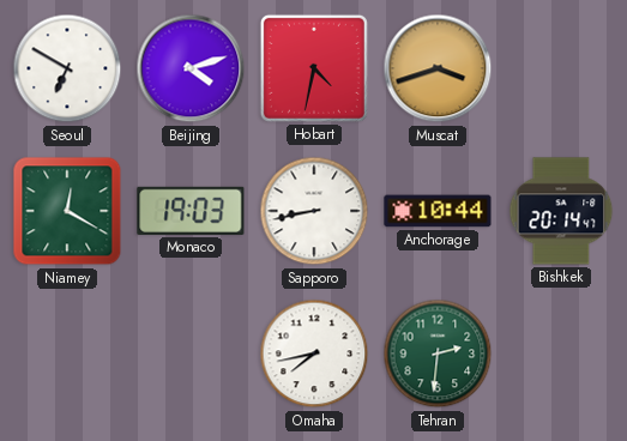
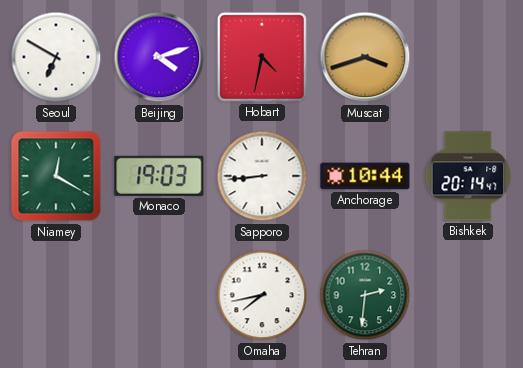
Sapporo: 8:43 -> 8:44 (262, 176)
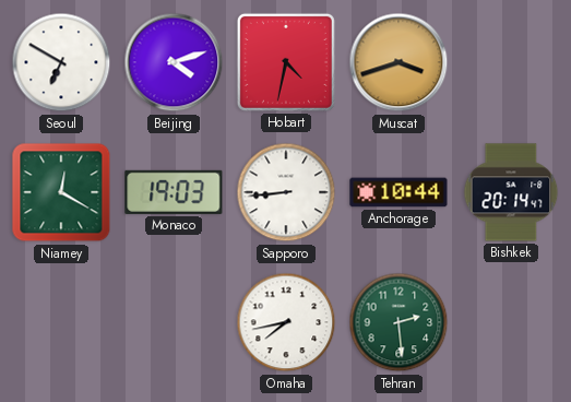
Tehran: 2:31 -> 2:29 (398, 322)
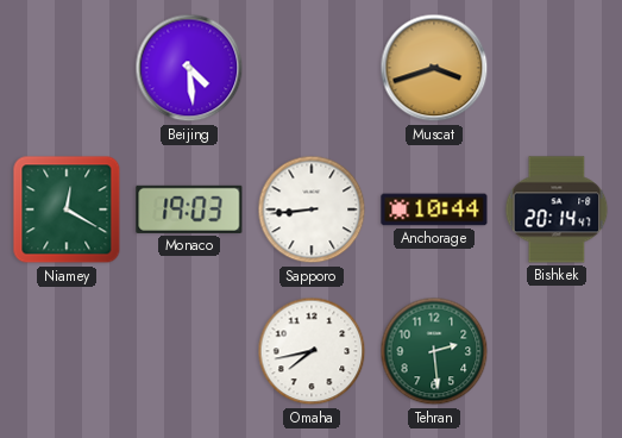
Seoul: 6:50 -> none (61, 62)
Beijing: 4:12 -> 4:29 (189, 68)
Hobart: 4:32 -> none (286, 62)
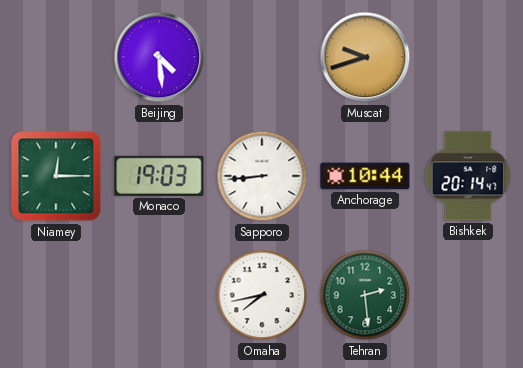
Muscat: 3:42 -> 9:42 (365, 57)
Niamey: 12:20 -> 12:15 (56, 176)
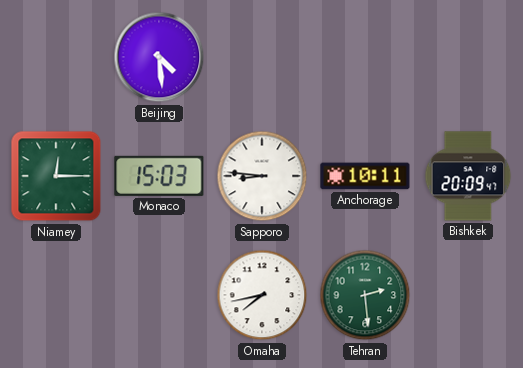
Muscat: 9:42 -> none (365, 57)
Monaco: 19:03 -> 15:03 (159, 176)
Sapporo: 8:44 -> 8:46 (262, 176)
Anchorage: 10:44 -> 10:11 (365, 176)
Bishkek: 20:14 -> 20:09 (468, 176)
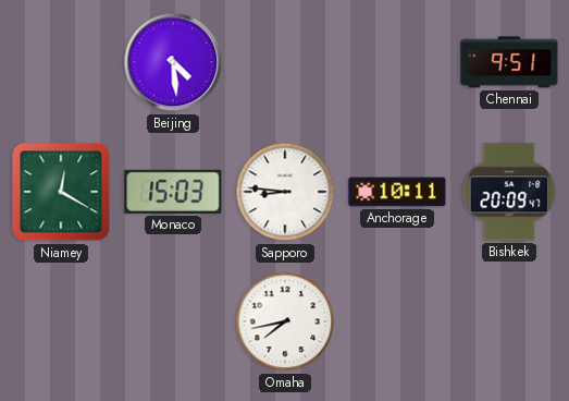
Chennai: none -> 9:51 (509, 62)
Niamey: 12:15 -> 12:20 (61, 192)
Tehran: 2:29 -> none (365, 295)
